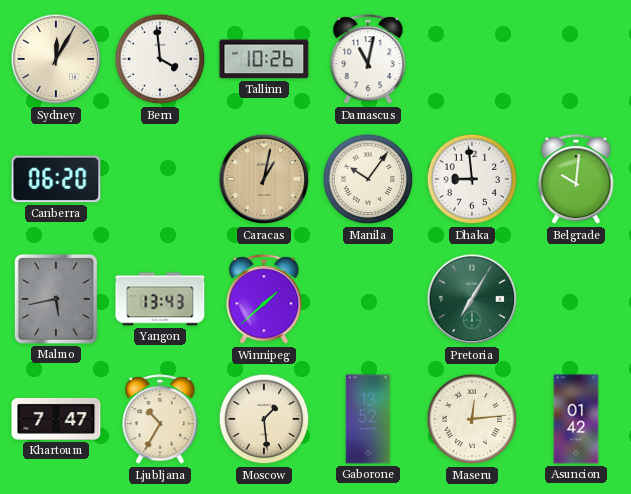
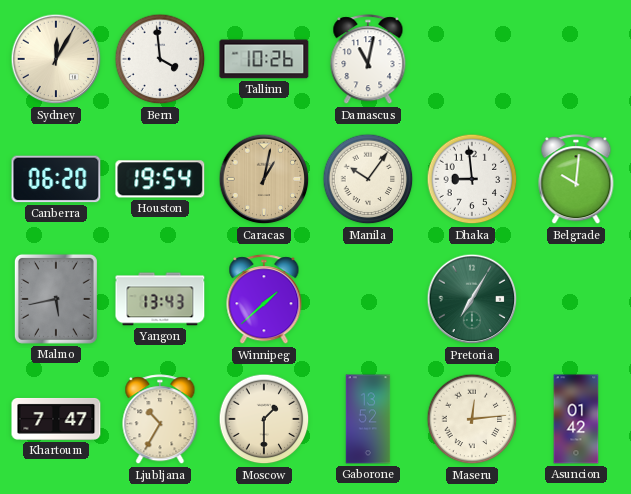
Houston: none -> 19:54 (160, 179)
Moscow: 1:29 -> 1:30 (264, 419)
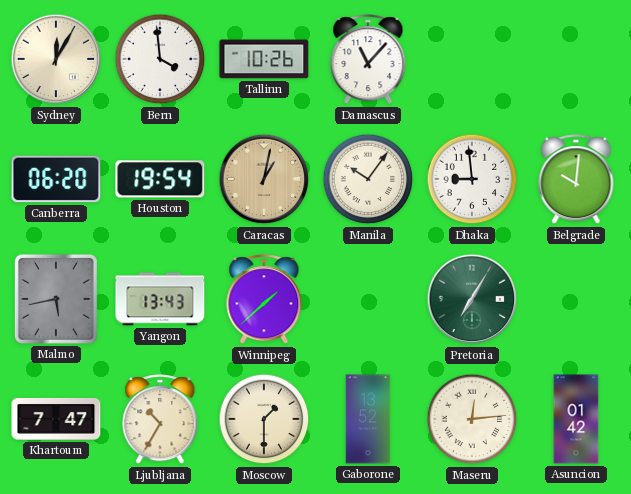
Damascus: 11:02 -> 11:07 (368, 60)
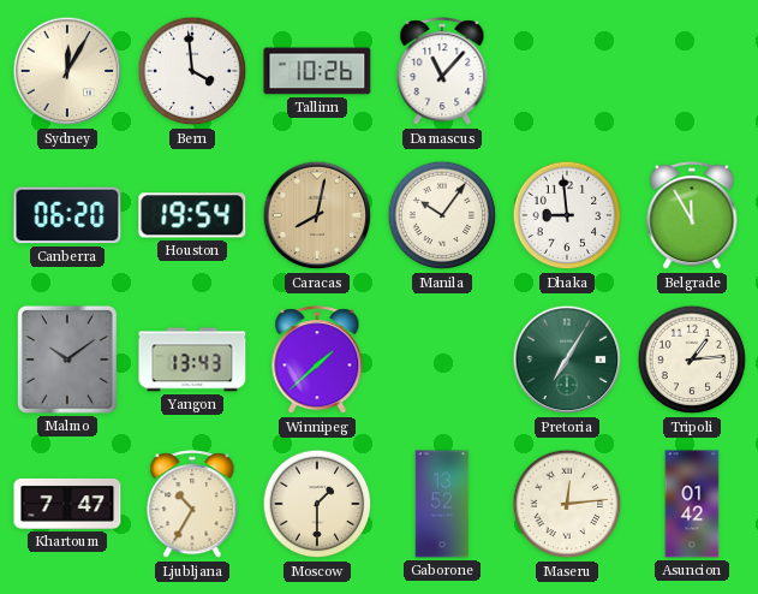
Caracas: 1:02 -> 8:02 (317, 215)
Belgrade: 10:01 -> 11:55 (692, 216)
Malmo: 5:43 -> 10:09 (67, 360)
Tripoli: none -> 1:14 (692, 360)
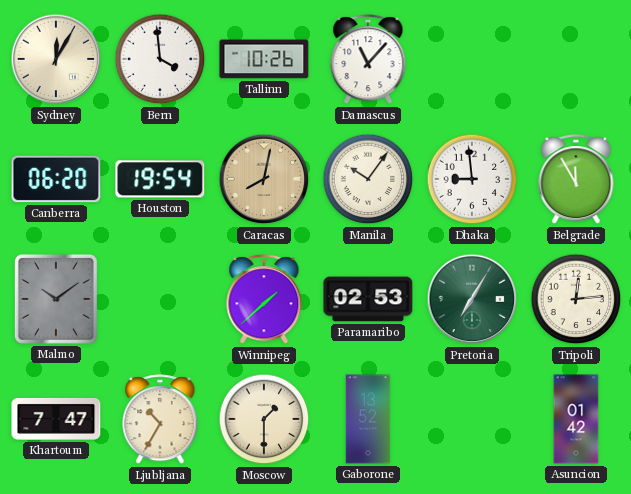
Yangon: 13:43 -> none (192, 360)
Paramaribo: none -> 02:53 (368, 299)
Tripoli: 1:14 -> 12:14 (576, 299)
Maseru: 12:14 -> none (567, 504)
